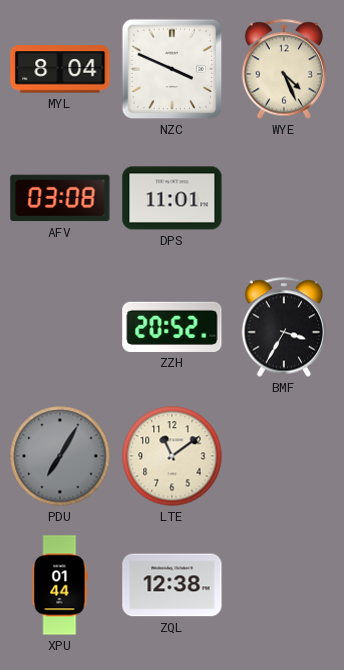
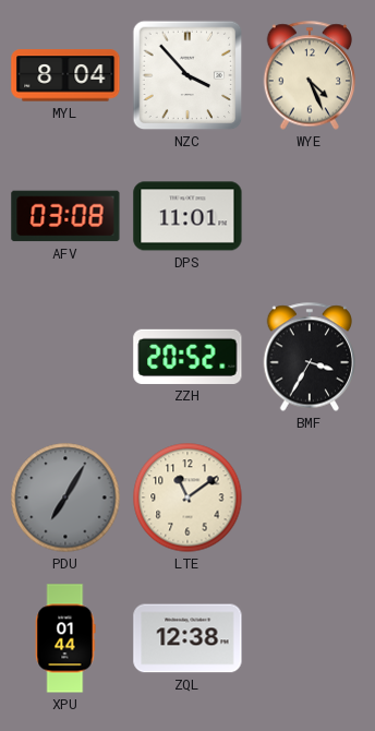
NZC: 3:49 -> 3:53 (187, 75)
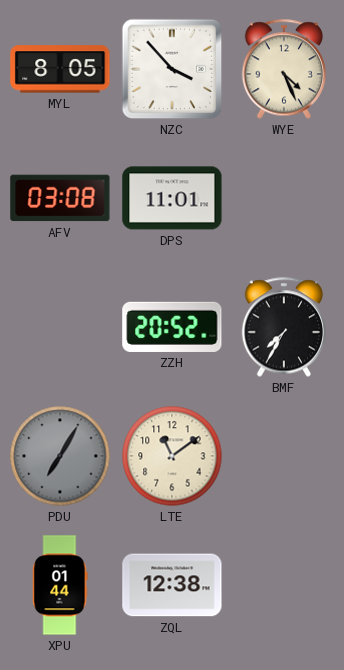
MYL: 8:04 -> 8:05 (60, 69)
BMF: 3:35 -> 7:35 (284, 327)
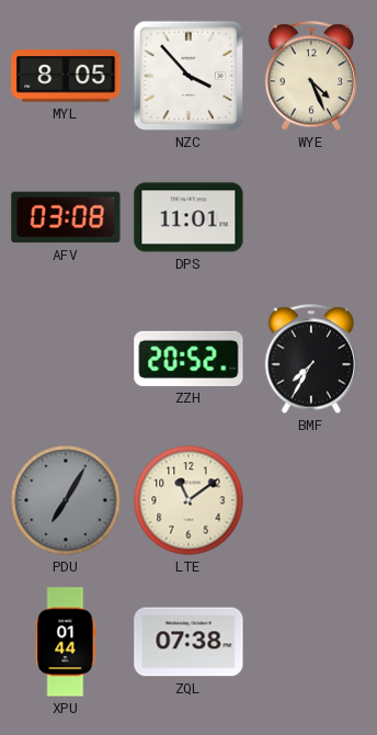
ZQL: 12:38 -> 07:38 (188, 642)
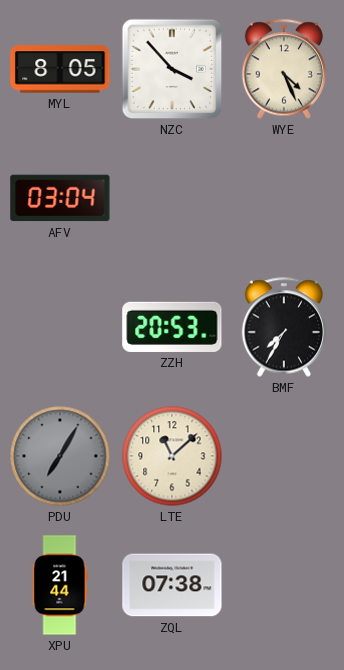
AFV: 03:08 -> 03:04 (60, 198)
DPS: 11:01 -> none (188, 217)
ZZH: 20:52 -> 20:53 (172, 327)
LTE: 11:09 -> 11:08 (172, 456)
XPU: 01:44 -> 21:44 (60, 585)
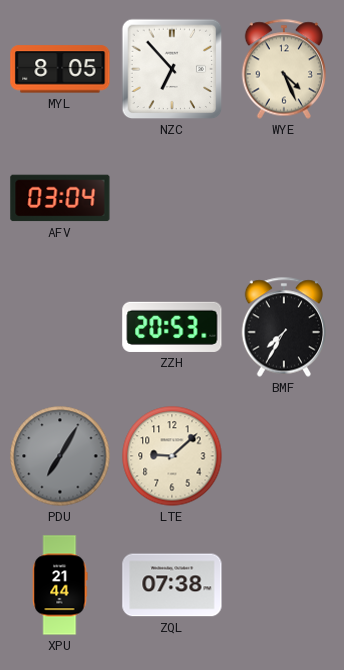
NZC: 3:53 -> 6:53 (172, 69)
LTE: 11:08 -> 9:08 (172, 456)
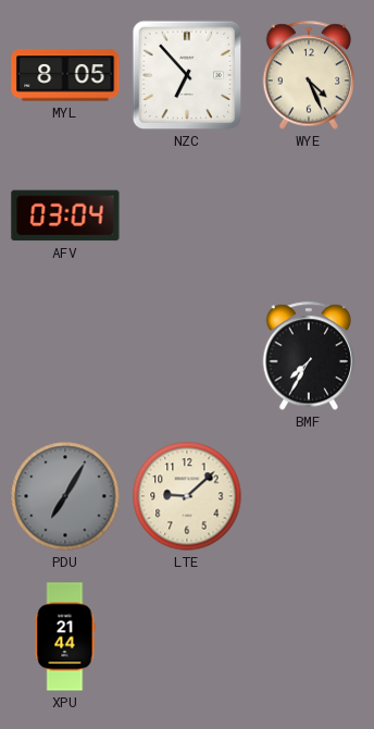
ZZH: 20:53 -> none (172, 327)
ZQL: 07:38 -> none (172, 585)
